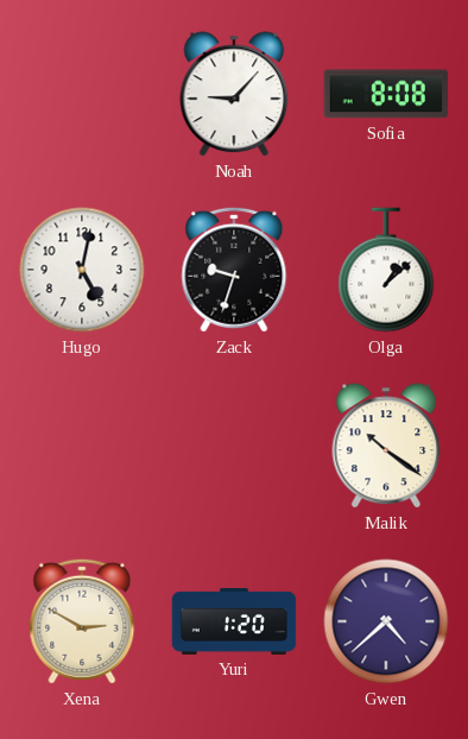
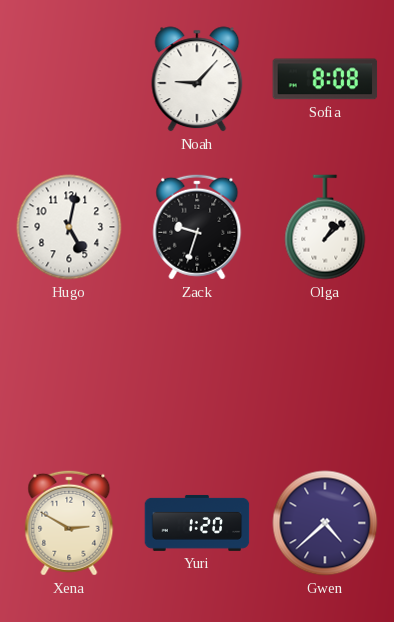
Malik: 10:21 -> none (386, 446)
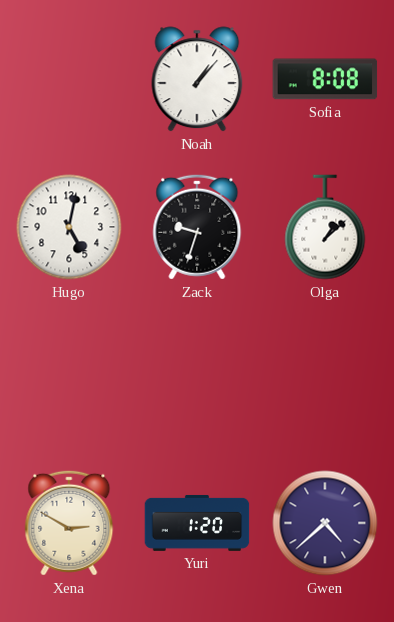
Noah: 9:07 -> 1:07 (197, 79)
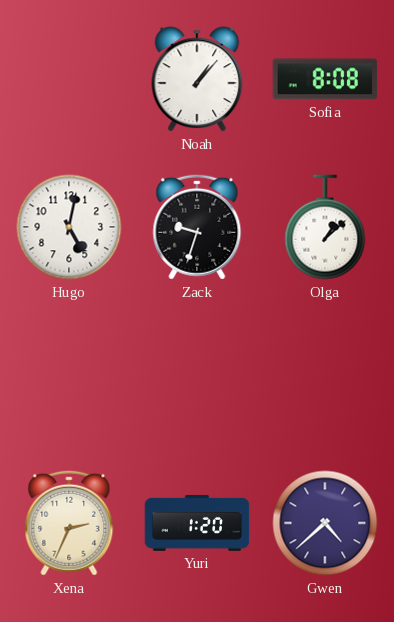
Xena: 2:50 -> 2:34 (69, 523)
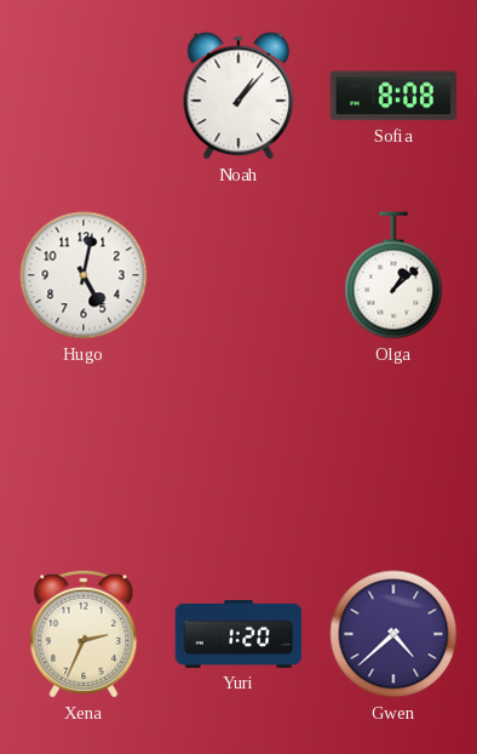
Zack: 9:33 -> none (197, 227)
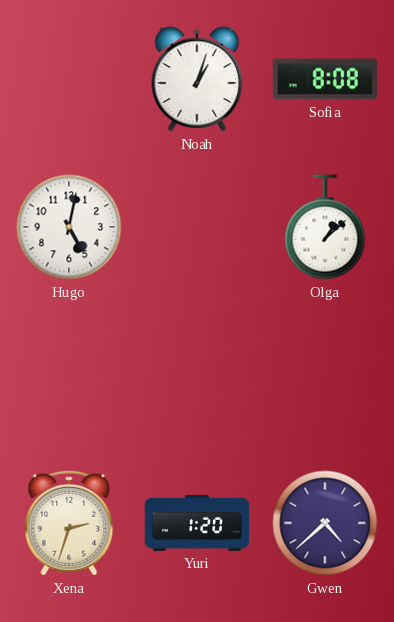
Noah: 1:07 -> 1:03 (197, 79)
Xena: 2:34 -> 2:33 (69, 523)
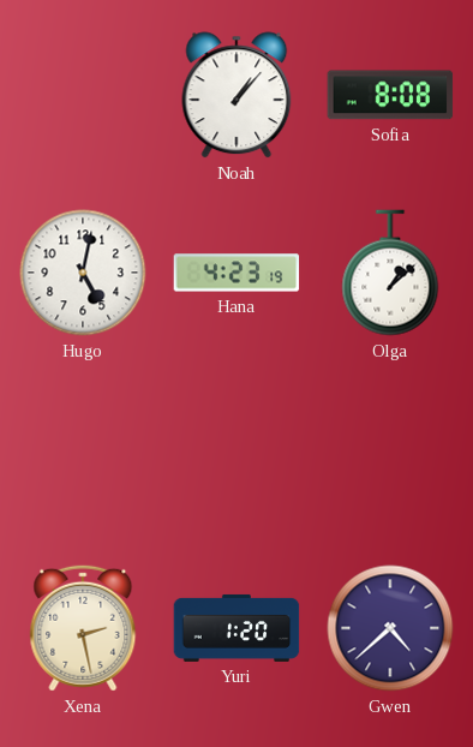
Noah: 1:03 -> 1:07 (237, 95)
Hana: none -> 4:23 (237, 273)
Xena: 2:33 -> 2:28 (83, 628)
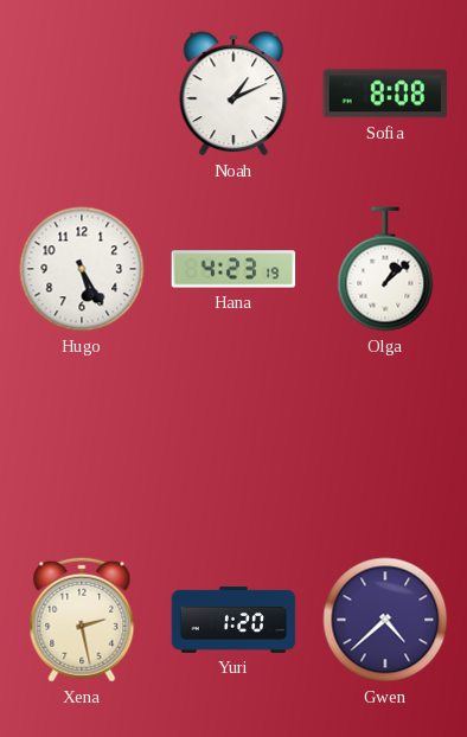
Noah: 1:07 -> 1:11 (233, 94)
Hugo: 5:02 -> 5:25 (82, 269)
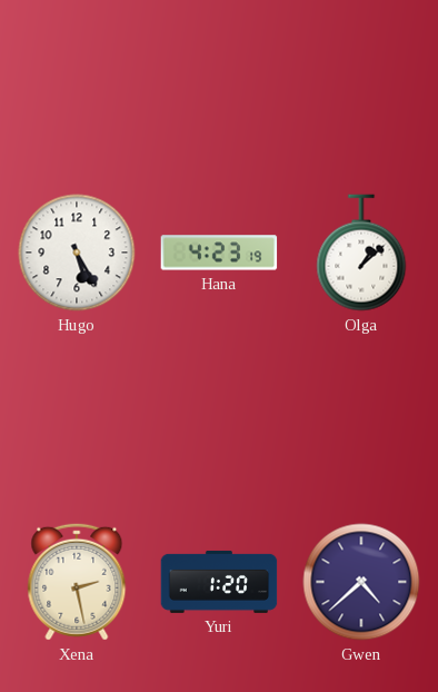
Noah: 1:11 -> none (233, 94)
Sofia: 8:08 -> none (385, 94)
